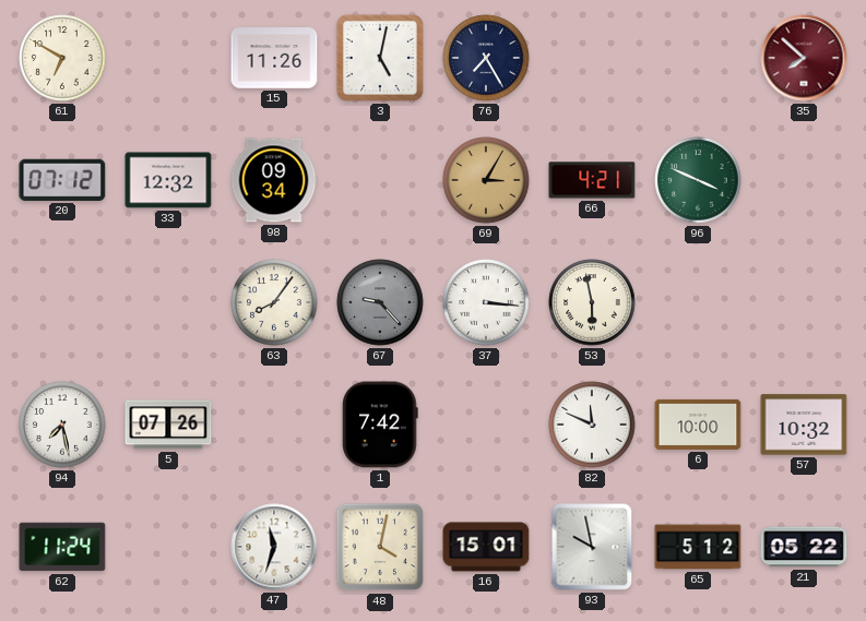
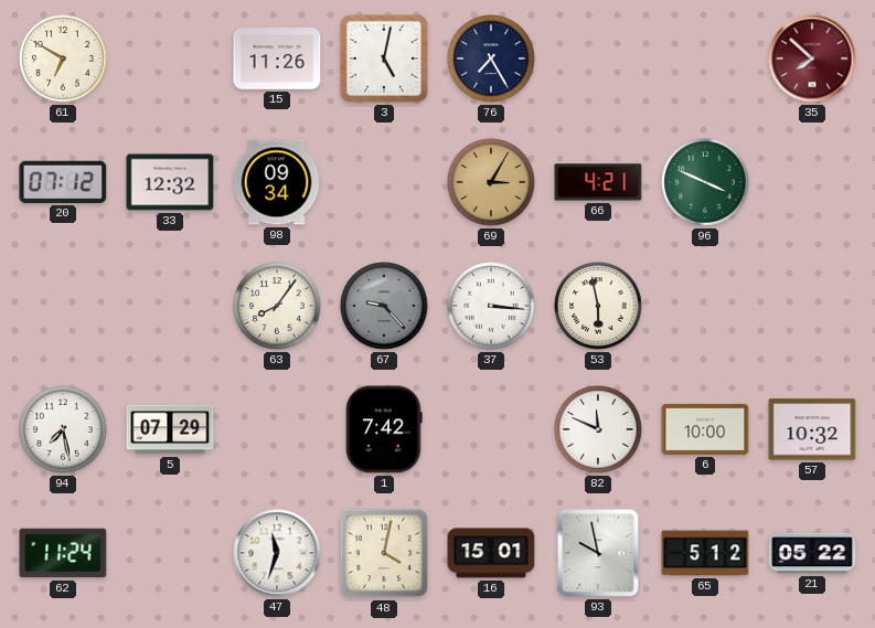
5: 07:26 -> 07:29 (170, 429)
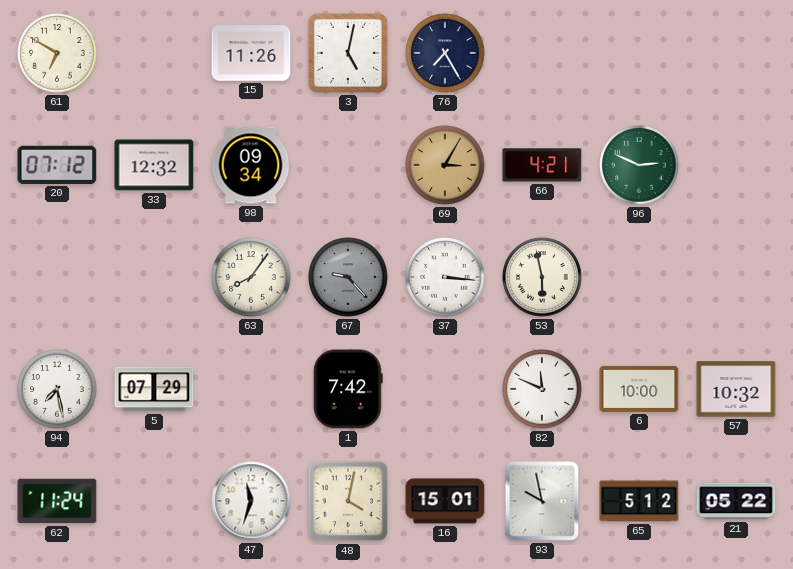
35: 7:52 -> none (812, 58)
96: 3:49 -> 2:49 (639, 165)
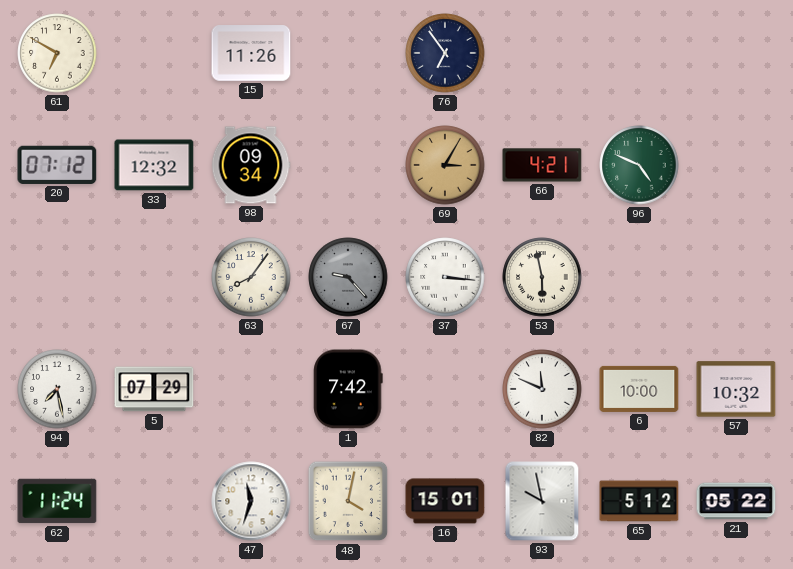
3: 5:02 -> none (348, 53)
76: 7:25 -> 6:54 (445, 53)
96: 2:49 -> 4:49 (639, 165)
